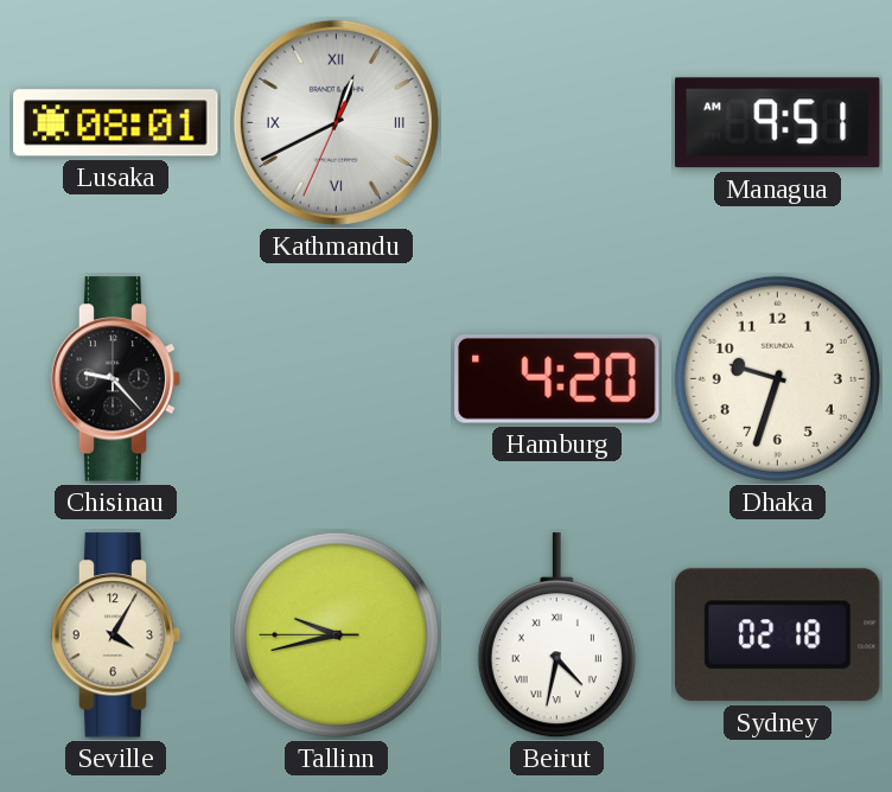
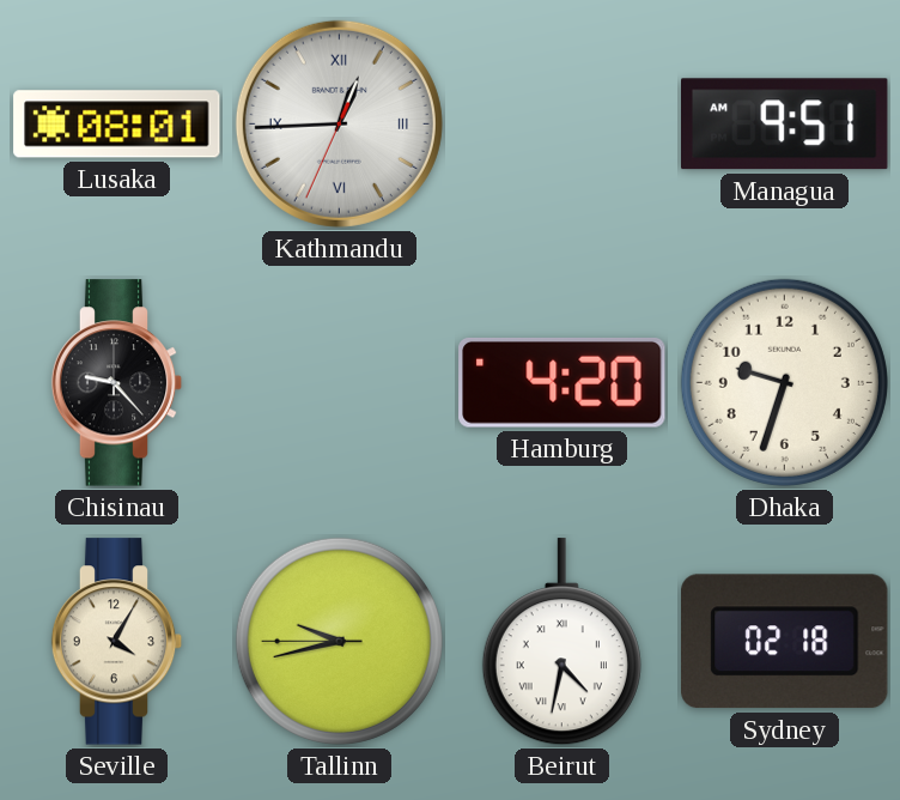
Kathmandu: 12:40 -> 12:44 (339, 123)
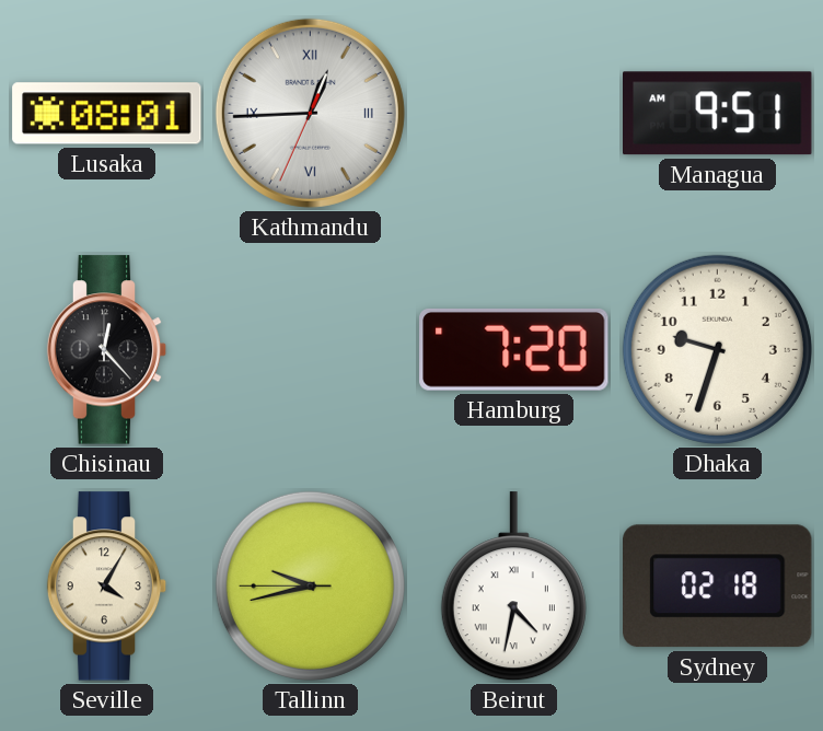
Chisinau: 9:23 -> 12:23 (107, 350)
Hamburg: 4:20 -> 7:20 (514, 349)
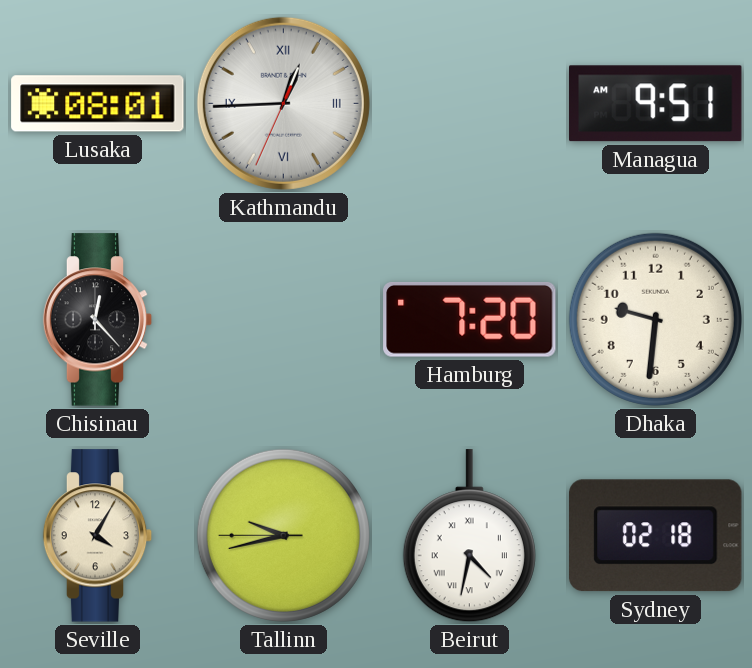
Dhaka: 9:33 -> 9:31 (655, 319)
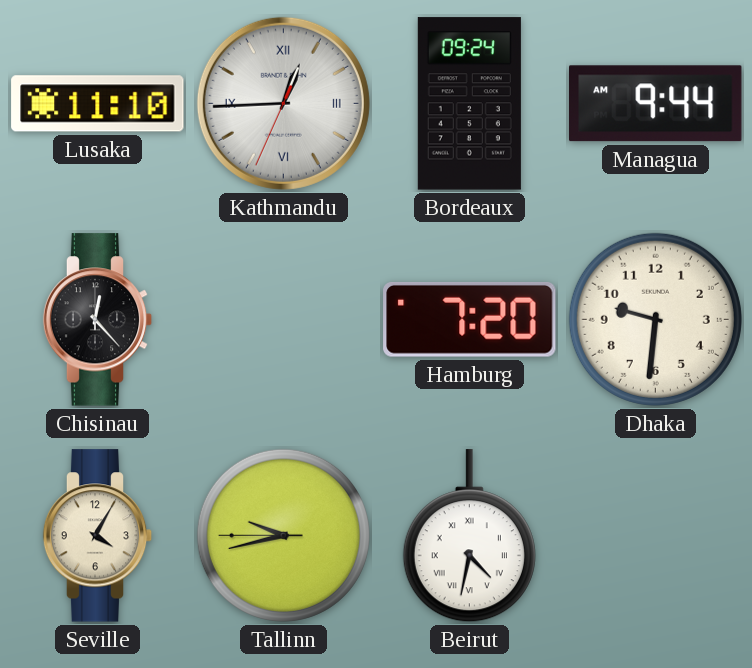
Lusaka: 08:01 -> 11:10 (98, 104)
Bordeaux: none -> 09:24 (469, 104)
Managua: 9:51 -> 9:44 (655, 104)
Sydney: 02:18 -> none (656, 536)
